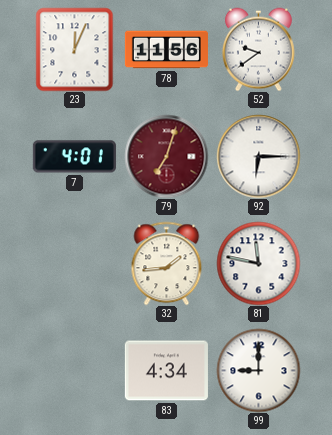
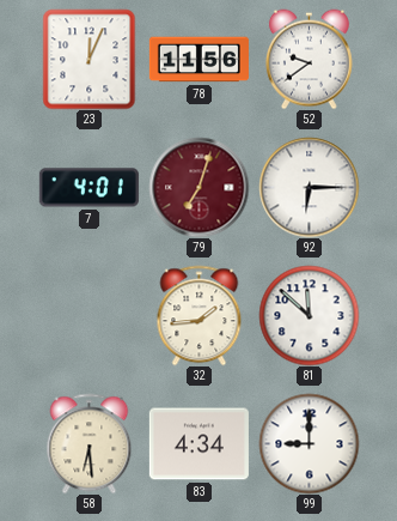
81: 11:47 -> 11:52 (309, 315)
58: none -> 6:29 (90, 443)
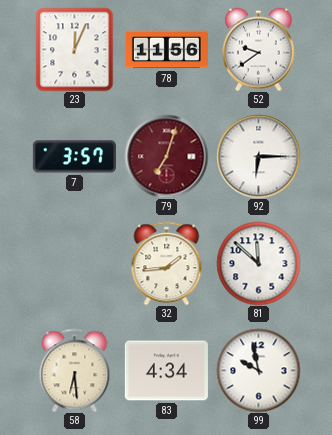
7: 4:01 -> 3:57 (74, 157)
99: 9:00 -> 9:58 (258, 370)
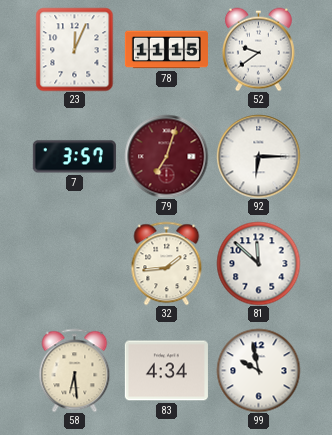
78: 11:56 -> 11:15 (166, 50)
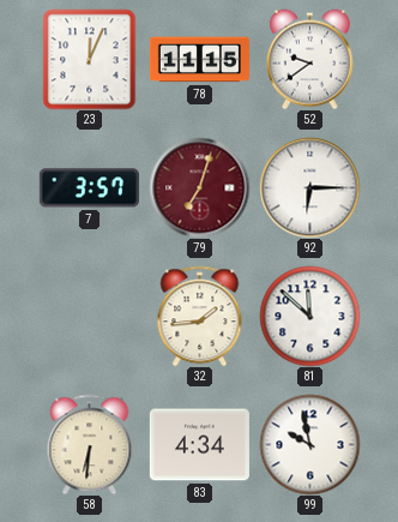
58: 6:29 -> 6:31 (90, 444)
